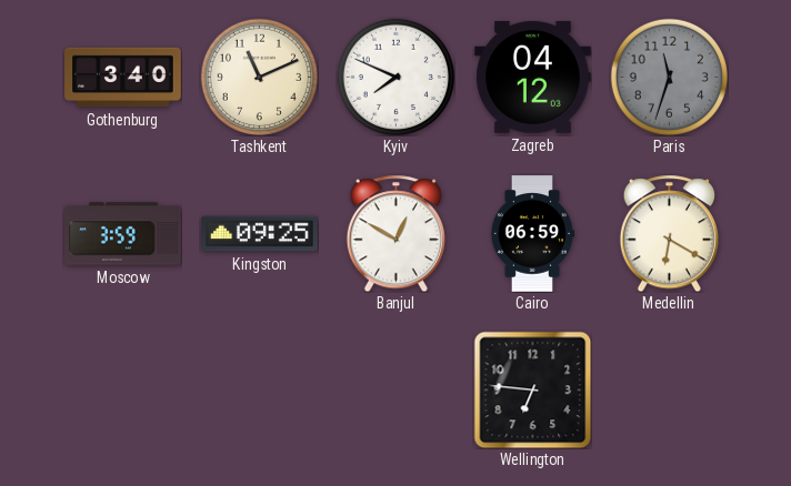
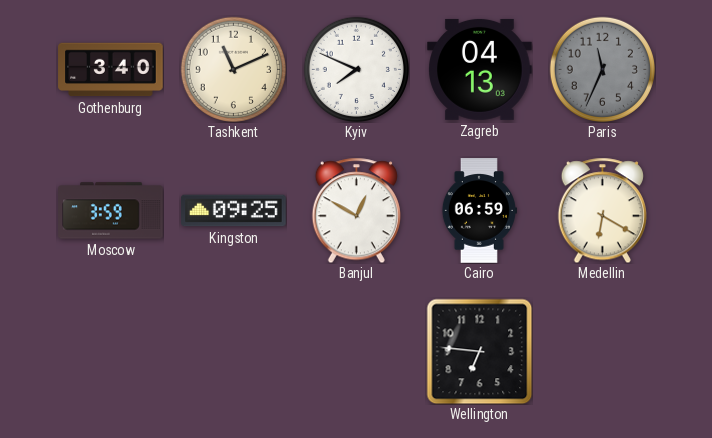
Zagreb: 04:12 -> 04:13 (480, 69)
Paris: 11:33 -> 11:34 (602, 69)
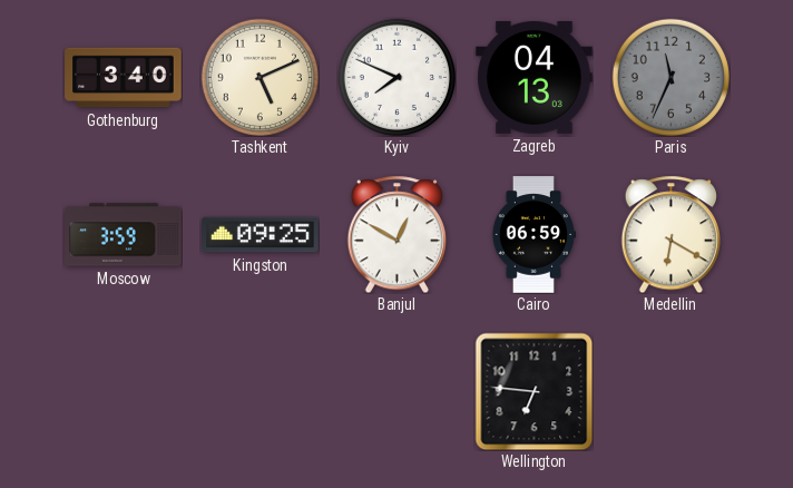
Tashkent: 11:11 -> 5:11 (260, 77)
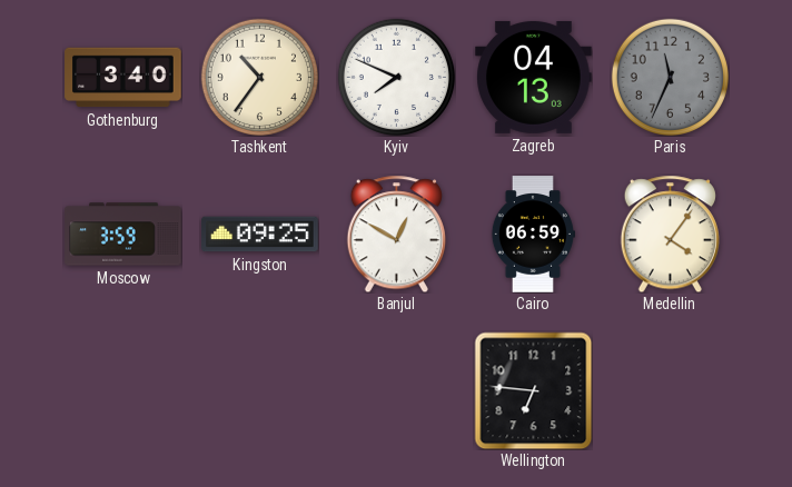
Tashkent: 5:11 -> 10:36 (259, 77)
Medellin: 6:20 -> 4:06 (670, 233)
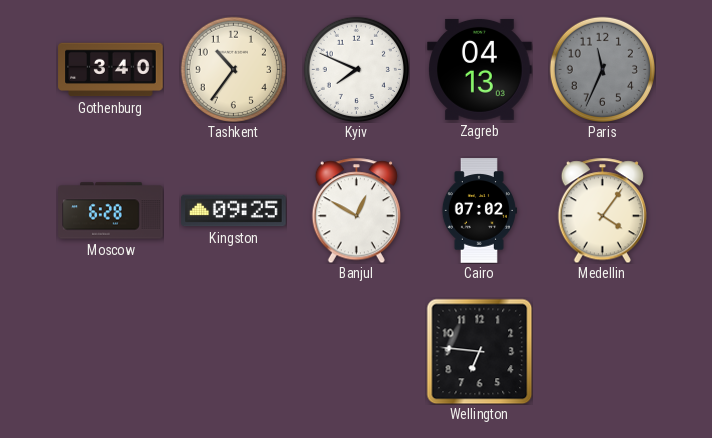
Moscow: 3:59 -> 6:28 (111, 211)
Cairo: 06:59 -> 07:02 (479, 211)
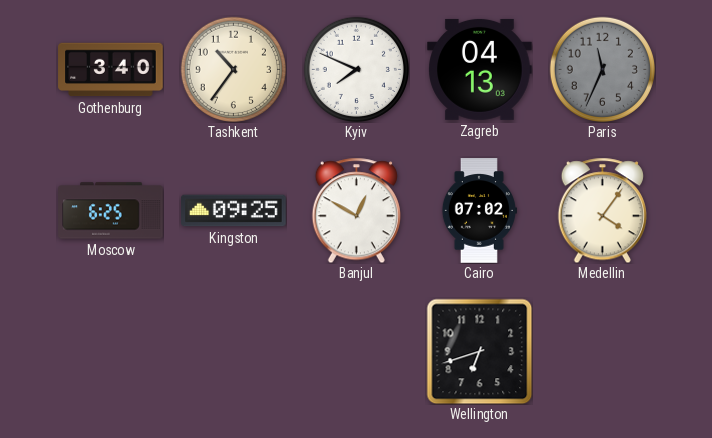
Moscow: 6:28 -> 6:25 (111, 211)
Wellington: 6:46 -> 6:42 (479, 351)
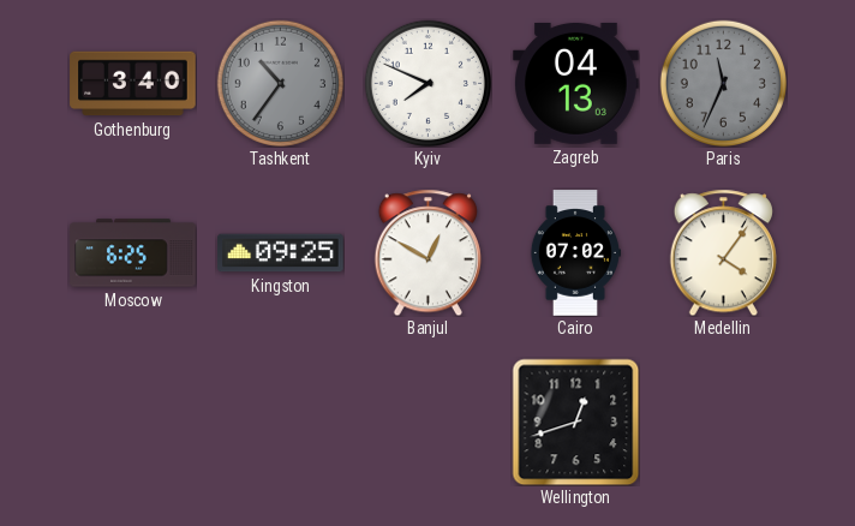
Tashkent dial: cream -> grey (280, 83)
Wellington: 6:42 -> 12:42 (575, 422)
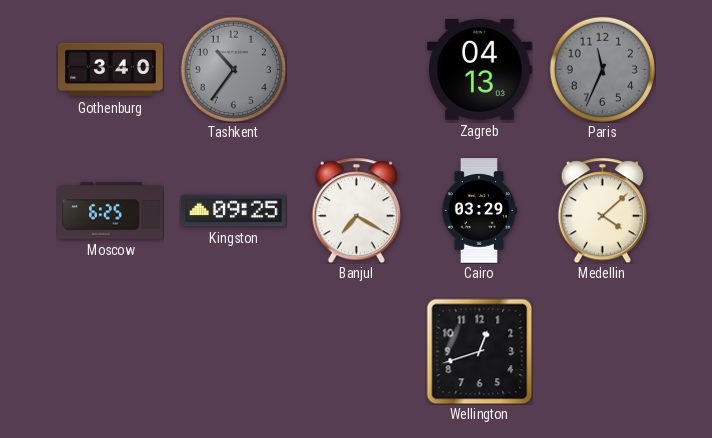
Kyiv: 7:49 -> none (427, 83)
Banjul: 12:50 -> 7:20 (356, 210)
Cairo: 07:02 -> 03:29 (479, 211)
Medellin: 4:06 -> 4:08 (602, 210)
